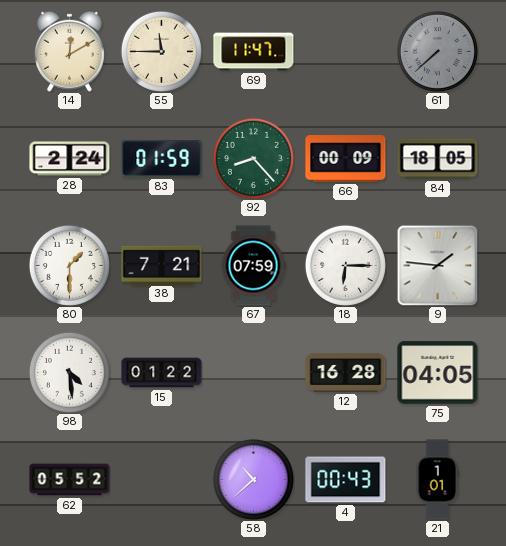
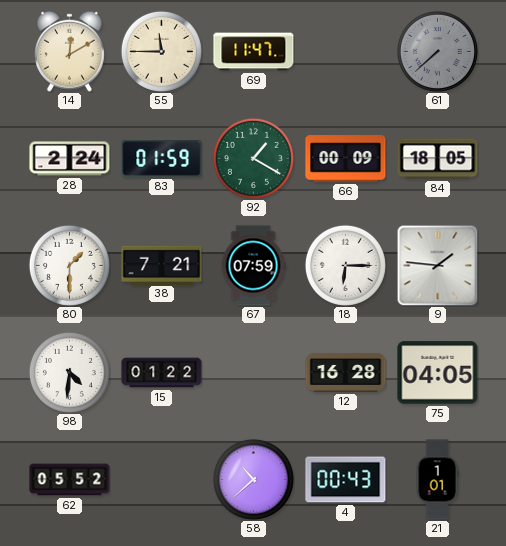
92: 8:23 -> 1:20 (253, 158)
98: 4:29 -> 4:31 (69, 372)
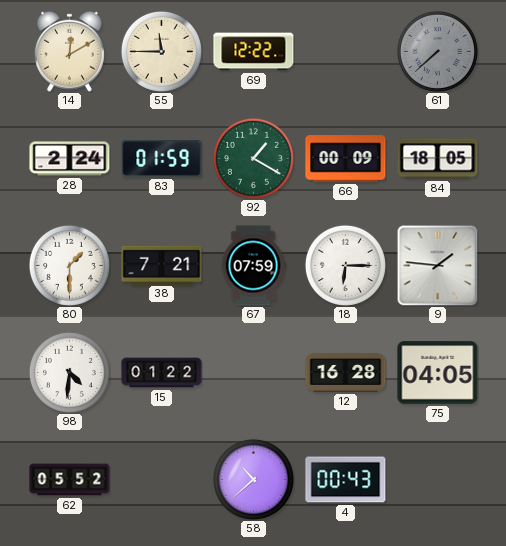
69: 11:47 -> 12:22 (254, 52)
21: 1:01 -> none (437, 480)
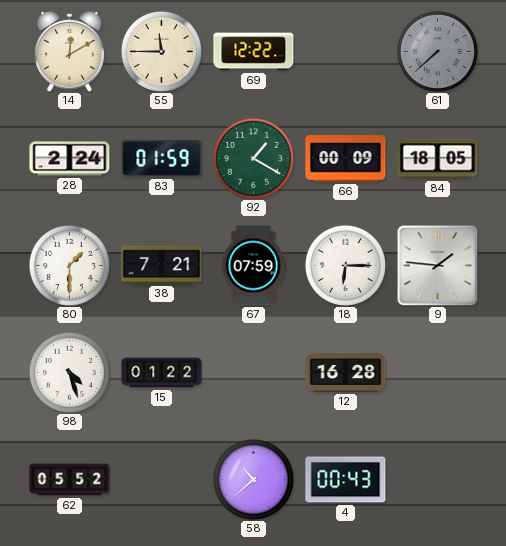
98: 4:31 -> 4:27 (69, 372)
75: 04:05 -> none (438, 373)
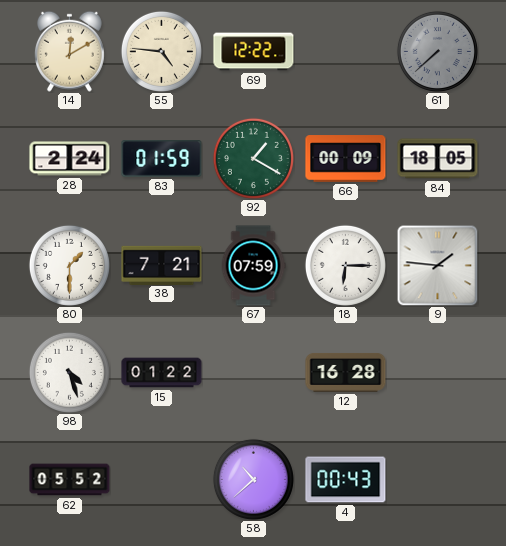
55: 11:45 -> 4:46 (161, 51)
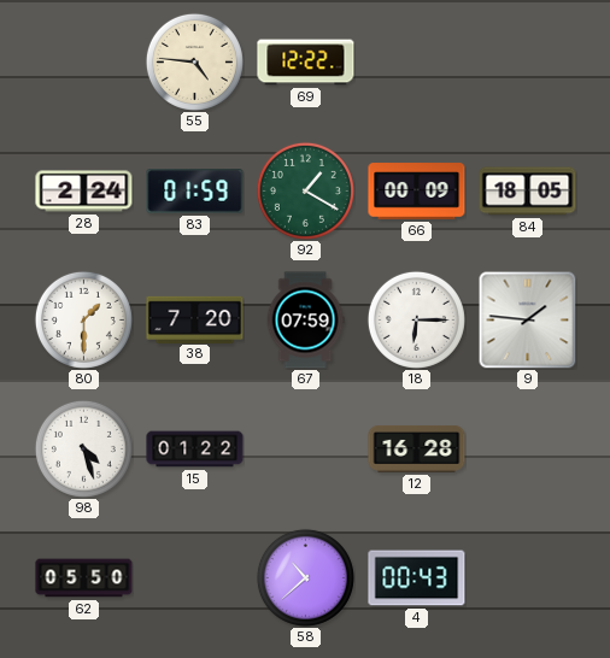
14: 12:10 -> none (69, 51)
61: 7:38 -> none (437, 51)
38: 7:21 -> 7:20 (195, 319)
62: 05:52 -> 05:50 (84, 578)
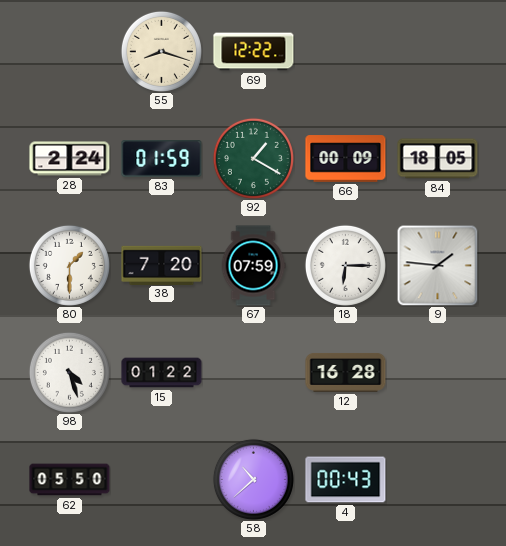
55: 4:46 -> 8:18 (161, 51)
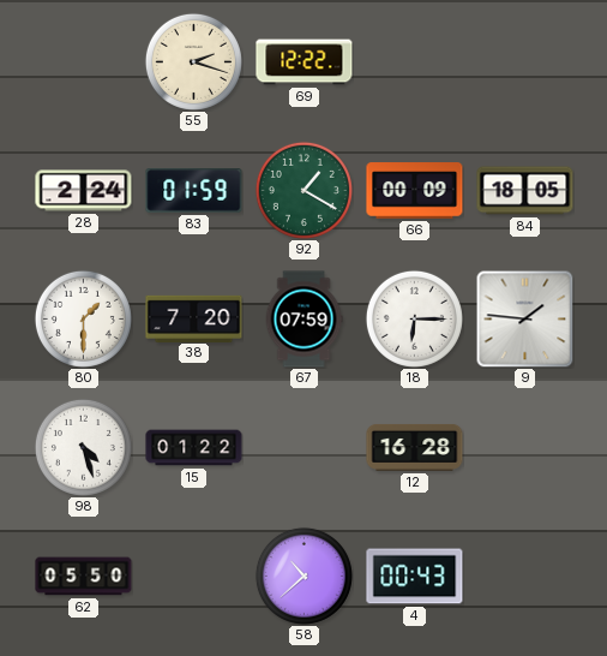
55: 8:18 -> 2:18 (193, 61)
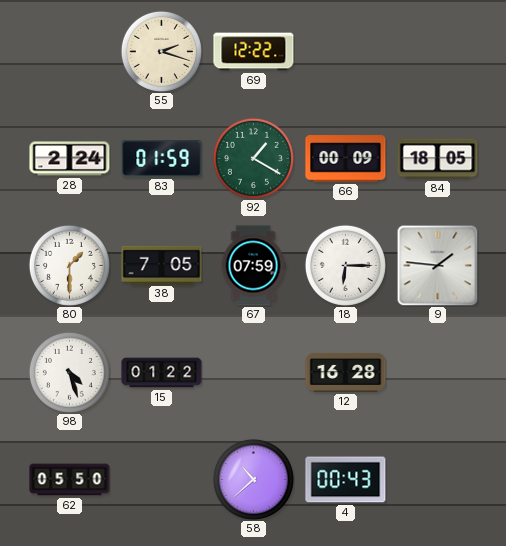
38: 7:20 -> 7:05 (162, 265)
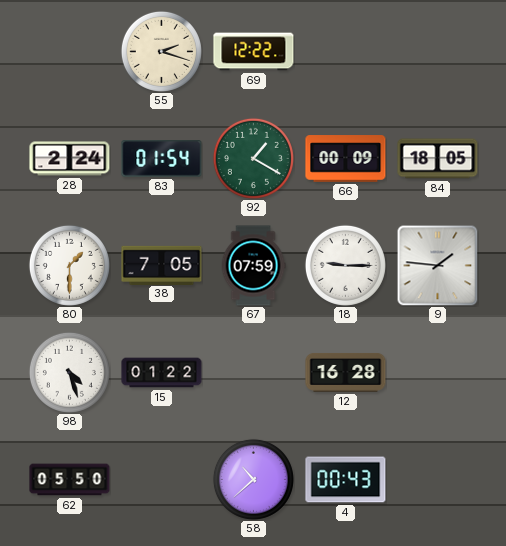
83: 01:59 -> 01:54 (162, 159)
18: 6:15 -> 9:15 (345, 265)
